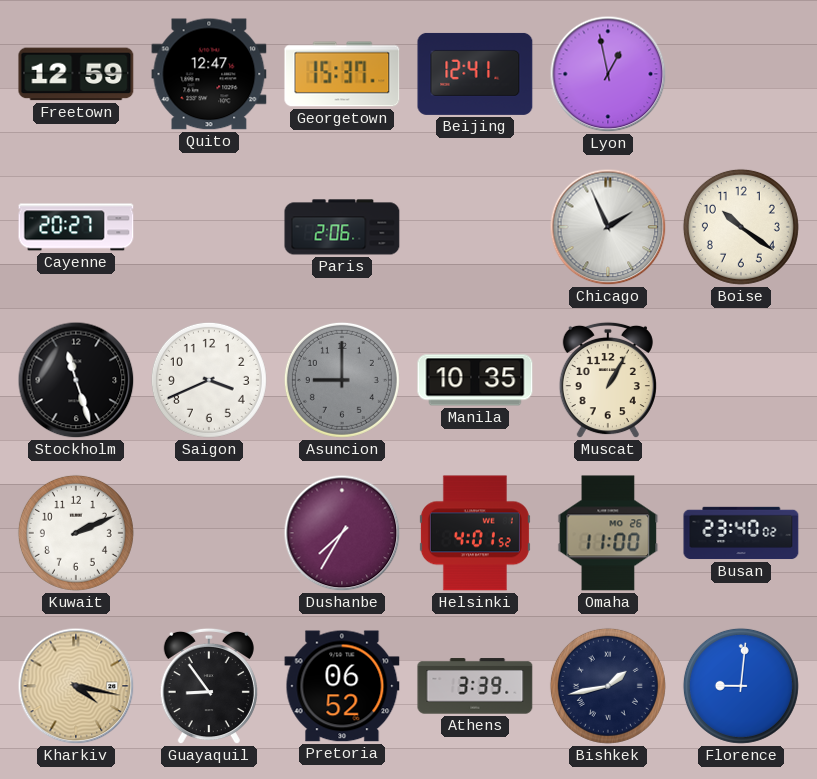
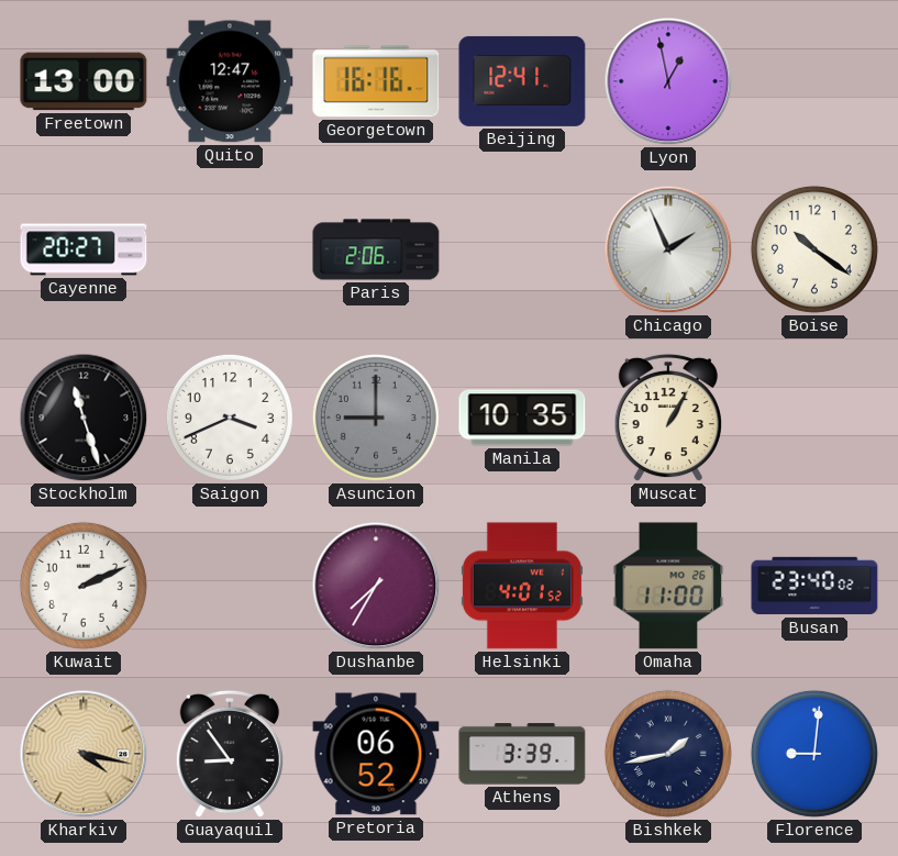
Freetown: 12:59 -> 13:00 (84, 81)
Georgetown: 15:37 -> 16:16 (376, 81)
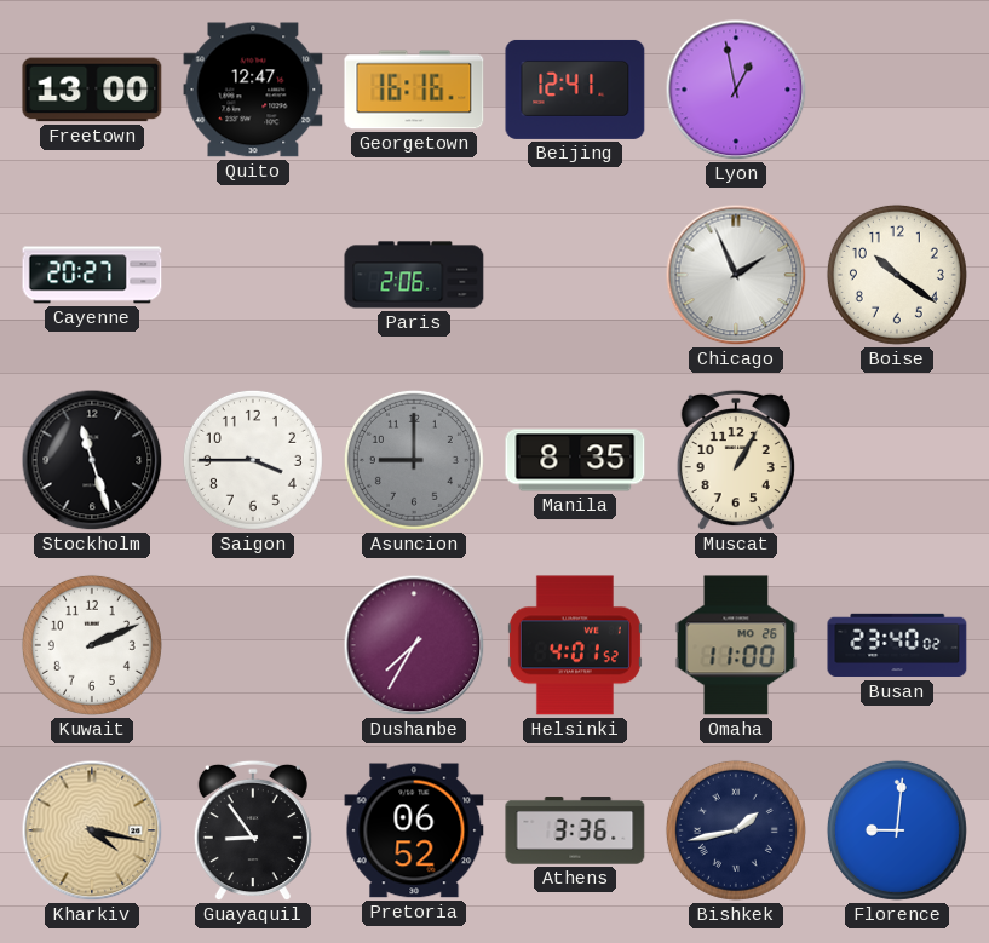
Saigon: 3:41 -> 3:45 (253, 460)
Manila: 10:35 -> 8:35 (575, 460)
Athens: 3:39 -> 3:36 (575, 830)
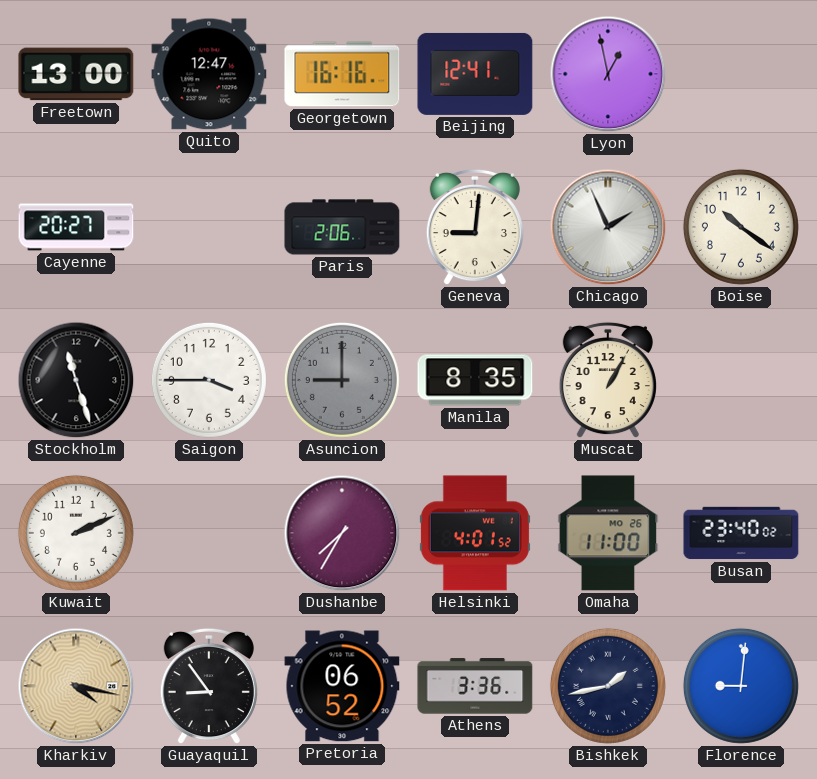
Geneva: none -> 9:01 (475, 227)
